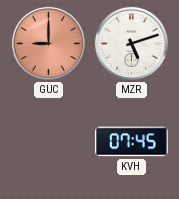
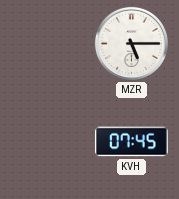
GUC: 9:00 -> none (48, 43)
MZR: 5:12 -> 5:15 (131, 43)
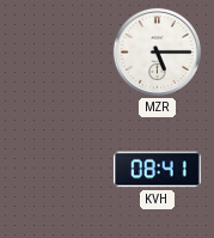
KVH: 07:45 -> 08:41 (157, 170)
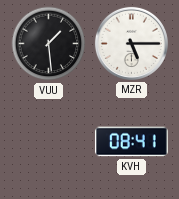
VUU: none -> 1:29 (49, 44)
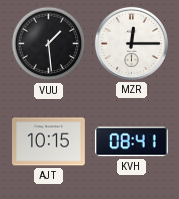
MZR: 5:15 -> 12:15 (131, 43)
AJT: none -> 10:15 (49, 142)
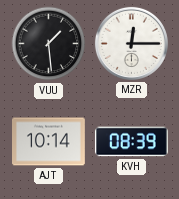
AJT: 10:15 -> 10:14 (49, 142)
KVH: 08:41 -> 08:39 (131, 142)
